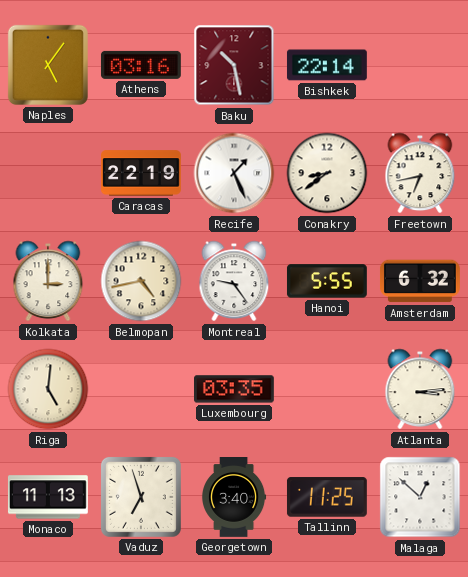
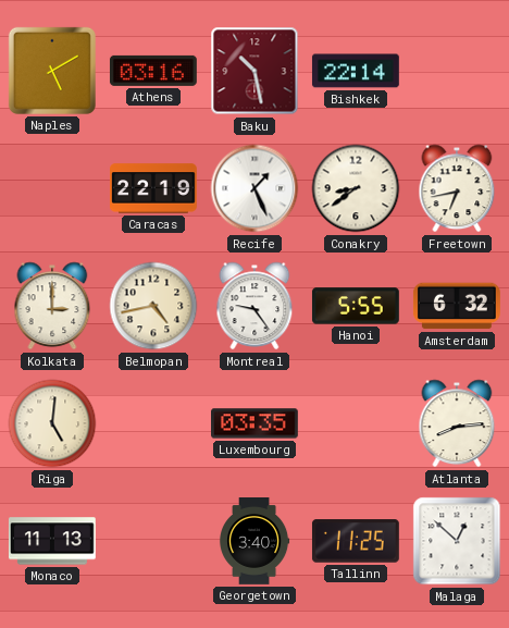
Naples: 5:06 -> 5:10 (52, 71)
Atlanta: 3:14 -> 8:14 (457, 423)
Vaduz: 6:57 -> none (141, 497)
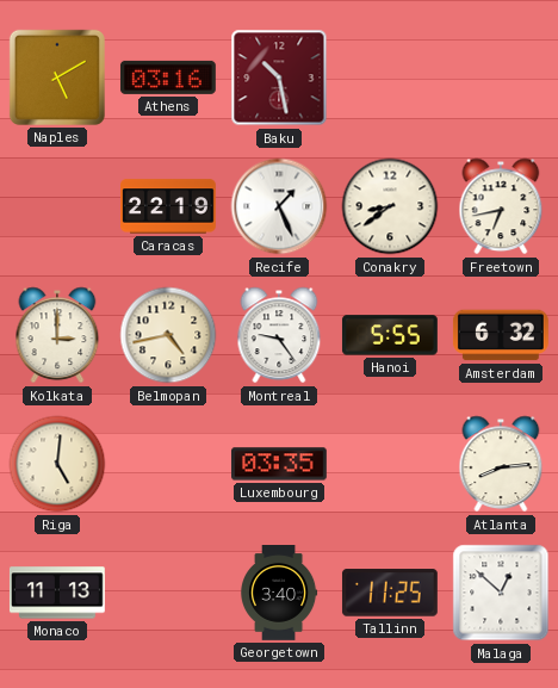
Bishkek: 22:14 -> none (356, 71)
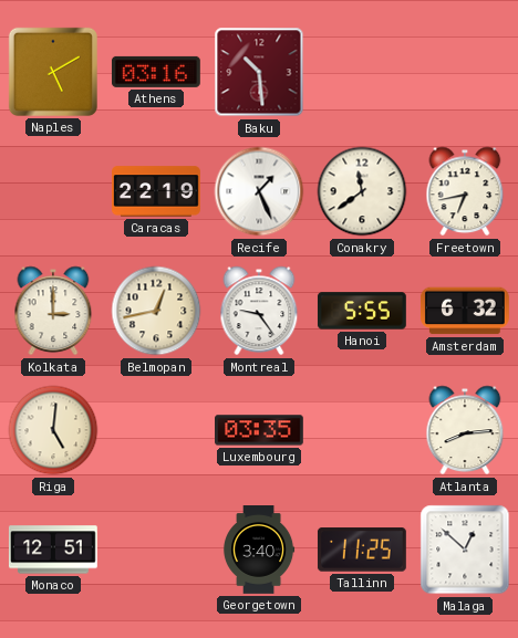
Baku: 10:28 -> 10:29 (259, 72)
Conakry: 8:39 -> 11:39 (362, 191)
Belmopan: 4:43 -> 12:43 (156, 311)
Monaco: 11:13 -> 12:51 (53, 550)
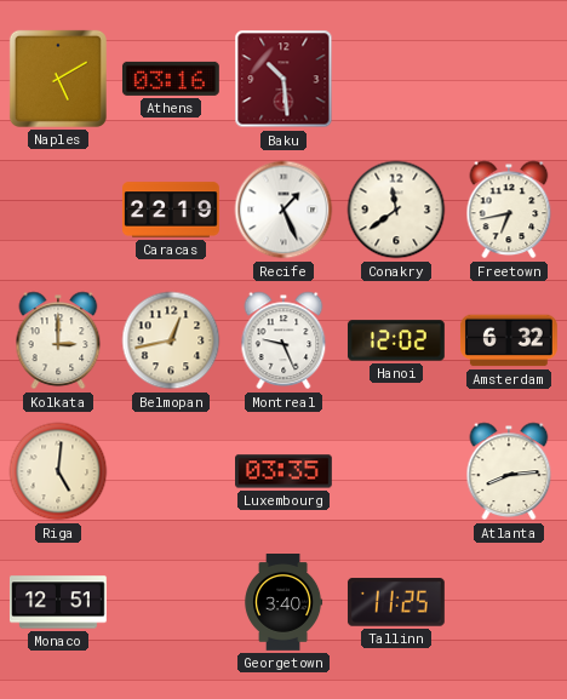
Montreal: 9:24 -> 9:26 (283, 340)
Hanoi: 5:55 -> 12:02 (396, 340)
Malaga: 12:52 -> none (465, 550)
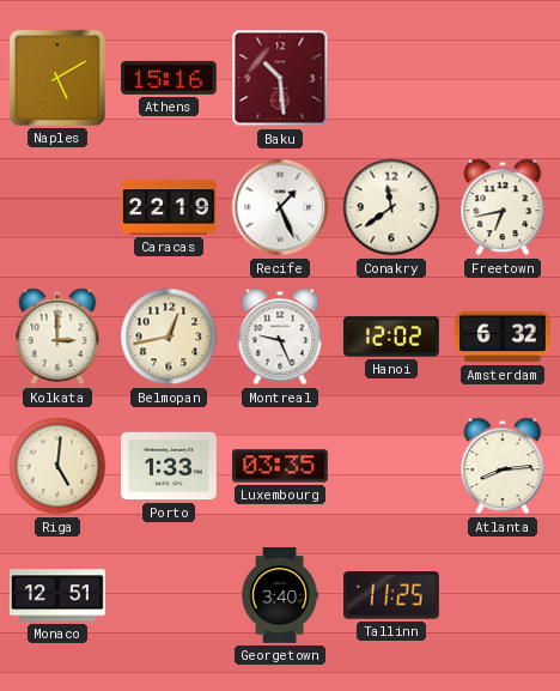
Athens: 03:16 -> 15:16 (169, 78)
Porto: none -> 1:33 (170, 466)
